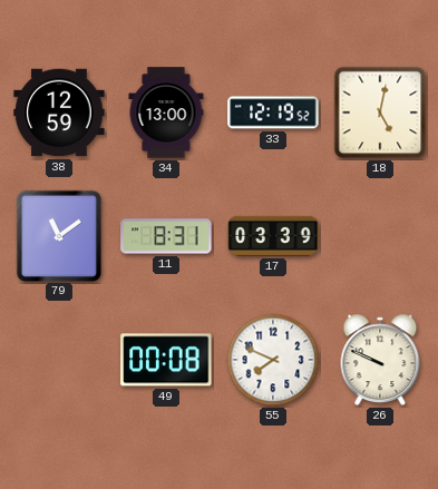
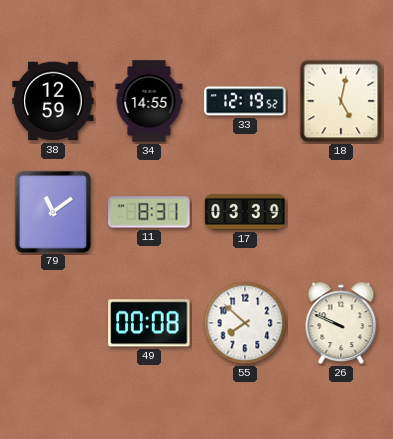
34: 13:00 -> 14:55 (149, 101)
55: 7:49 -> 7:52 (245, 323)
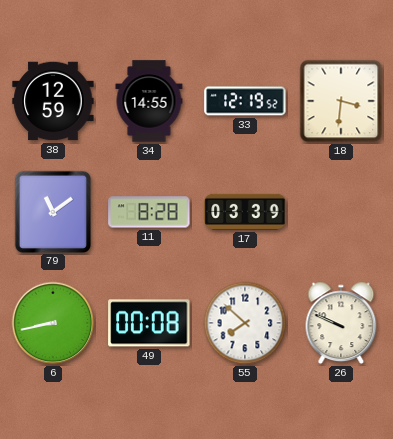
18: 5:02 -> 3:31 (341, 101)
11: 8:31 -> 8:28 (149, 212)
6: none -> 8:43 (53, 323)
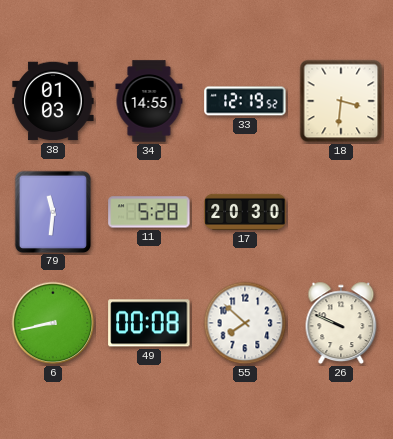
38: 12:59 -> 01:03 (53, 101)
79: 11:09 -> 11:31 (52, 211)
11: 8:28 -> 5:28 (149, 212)
17: 03:39 -> 20:30 (245, 212)
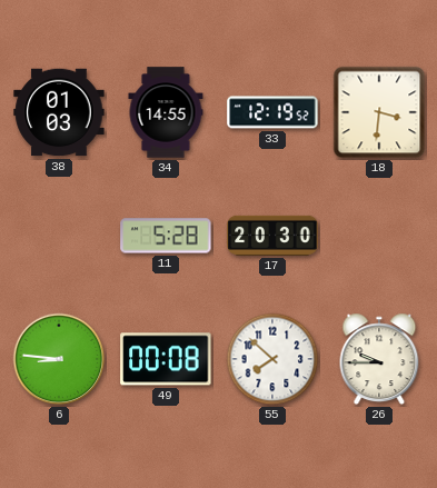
79: 11:31 -> none (52, 211)
6: 8:43 -> 8:46 (59, 359)
26: 9:49 -> 9:45 (379, 359)
